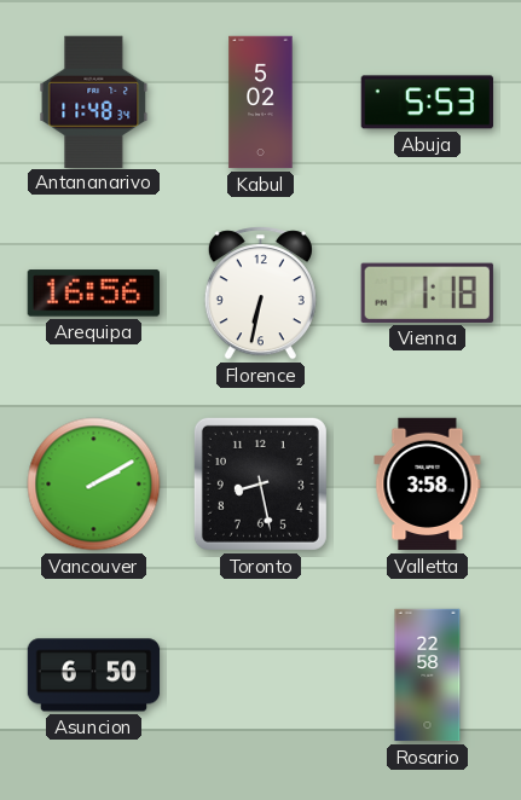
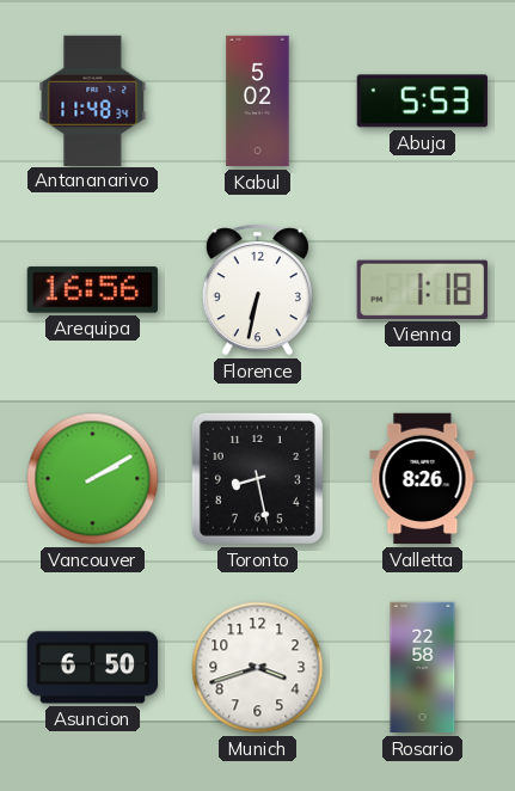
Valletta: 3:58 -> 8:26 (423, 479)
Munich: none -> 3:42 (258, 668)
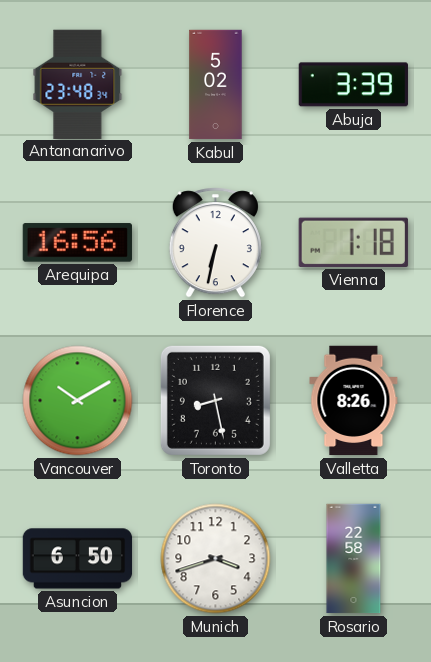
Antananarivo: 11:48 -> 23:48 (78, 84)
Abuja: 5:53 -> 3:39 (353, 85)
Vancouver: 2:10 -> 10:10 (78, 401)
